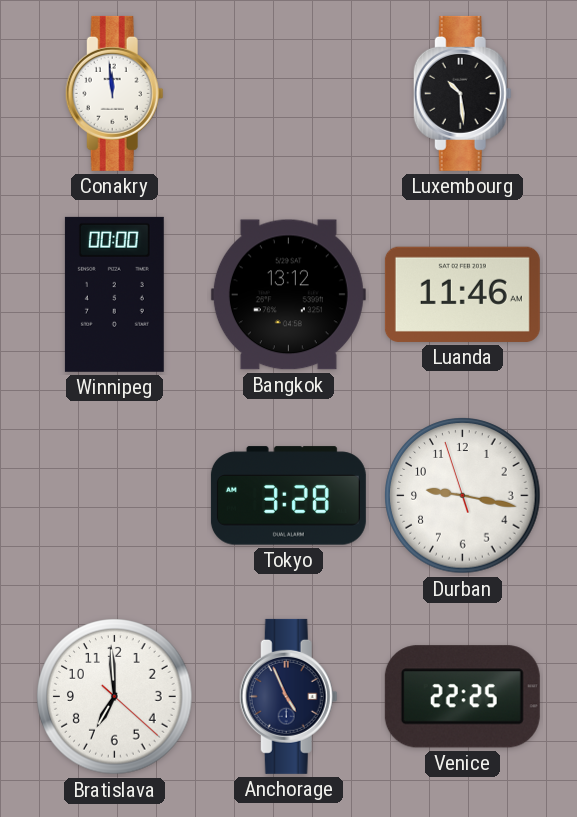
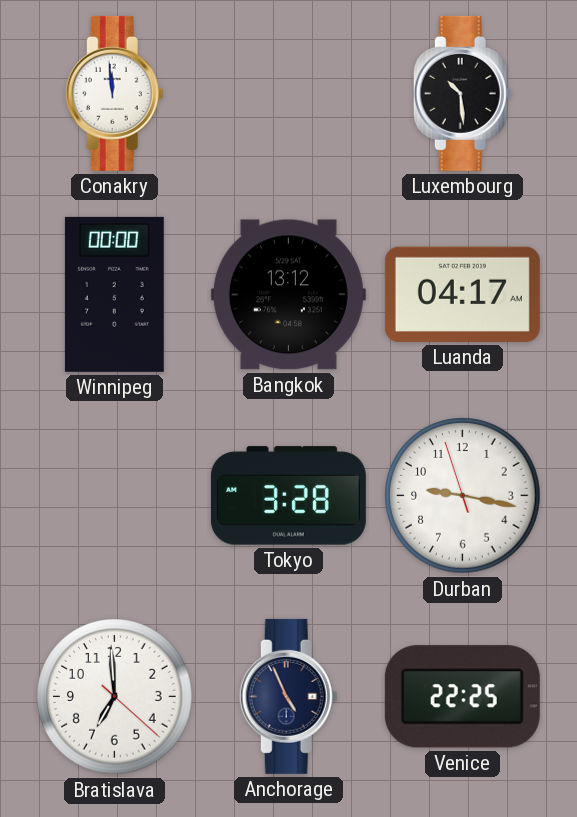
Luanda: 11:46 -> 04:17 (462, 294)
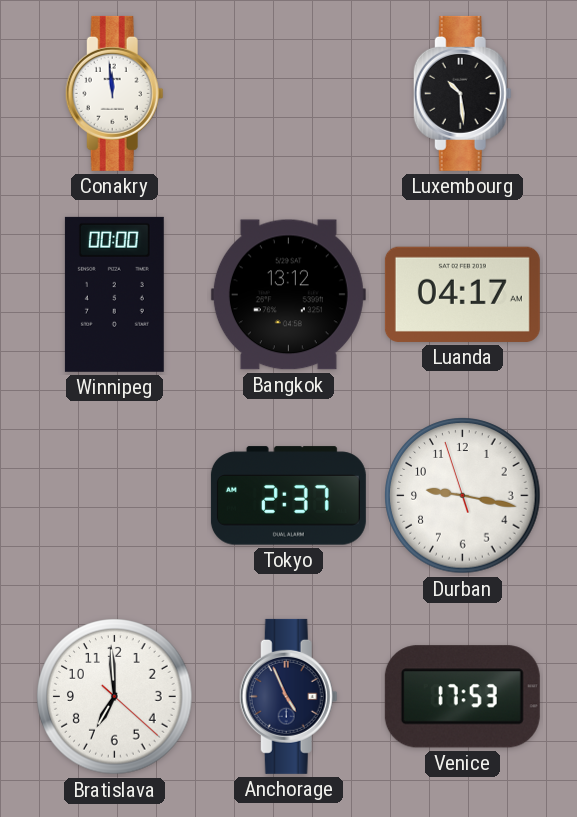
Tokyo: 3:28 -> 2:37 (288, 496)
Venice: 22:25 -> 17:53 (462, 697)
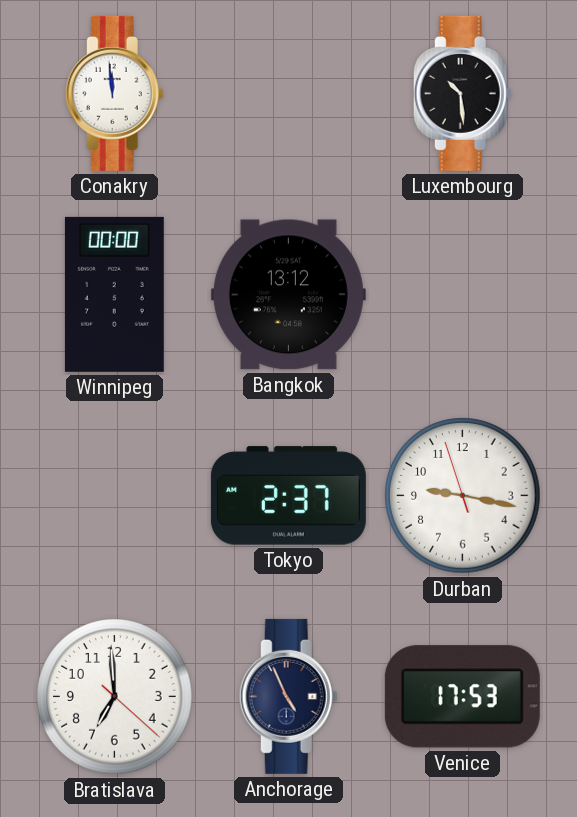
Luanda: 04:17 -> none (462, 294)
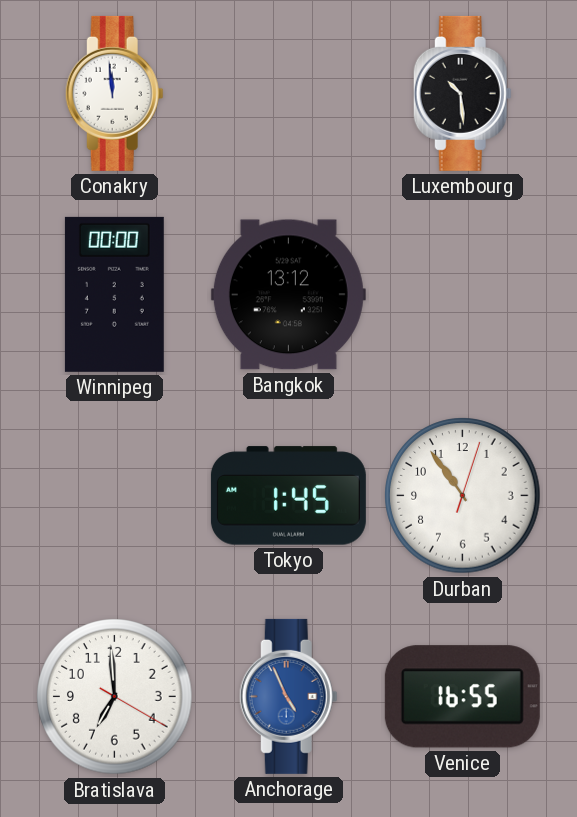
Tokyo: 2:37 -> 1:45 (288, 496)
Durban: 9:16 -> 10:54 (463, 496)
Bratislava: 6:59:22 -> 6:59:20 (115, 697)
Anchorage dial: navy -> blue (288, 696)
Venice: 17:53 -> 16:55 (462, 697)
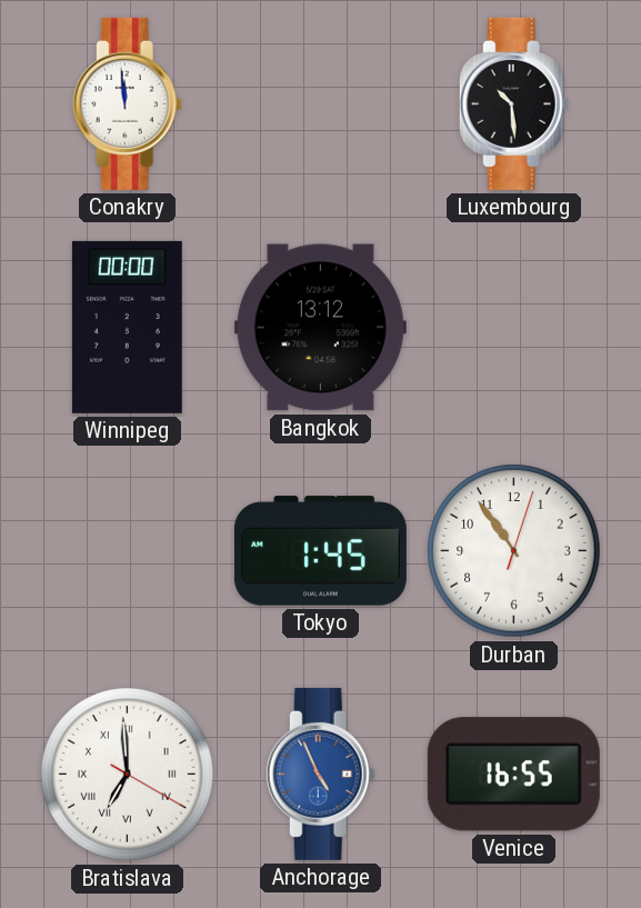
Bratislava numerals: Arabic -> Roman (128, 775)
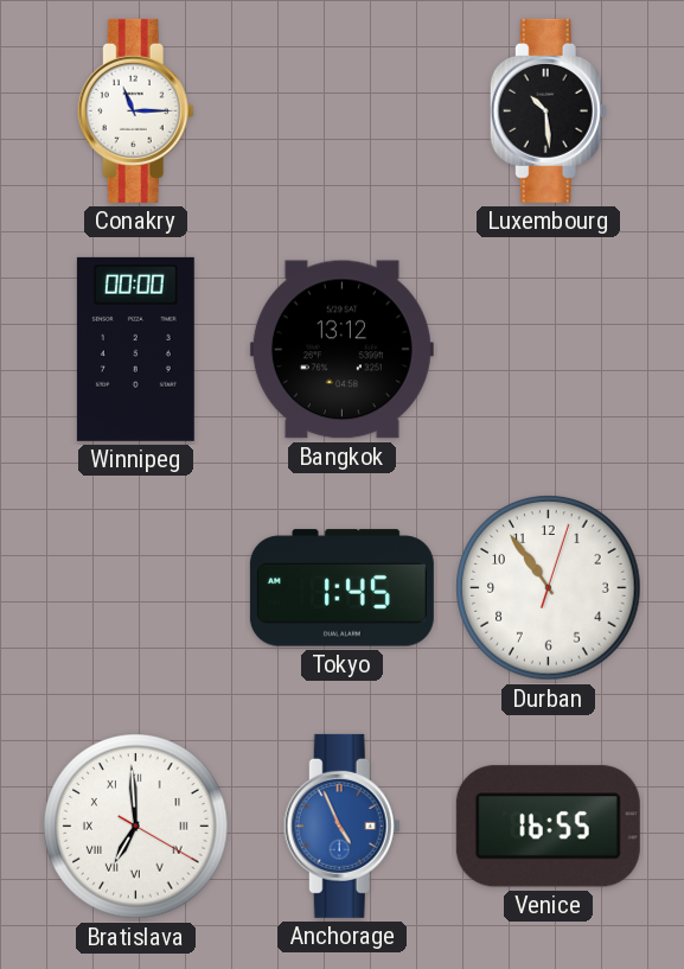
Conakry: 11:59 -> 11:15 (135, 110)
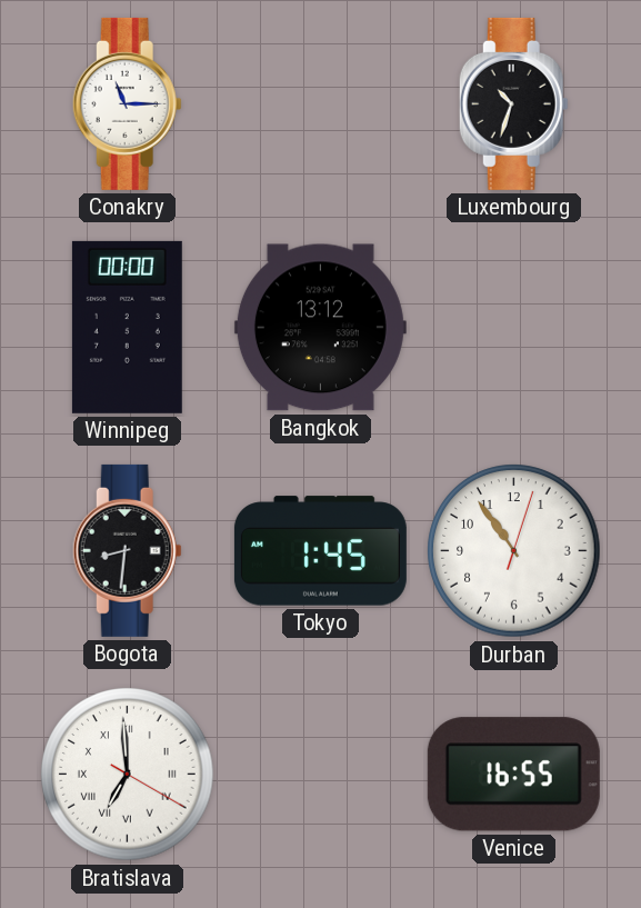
Luxembourg: 10:29 -> 10:33 (513, 103)
Bogota: none -> 8:31 (127, 550)
Anchorage: 4:56 -> none (341, 825)
